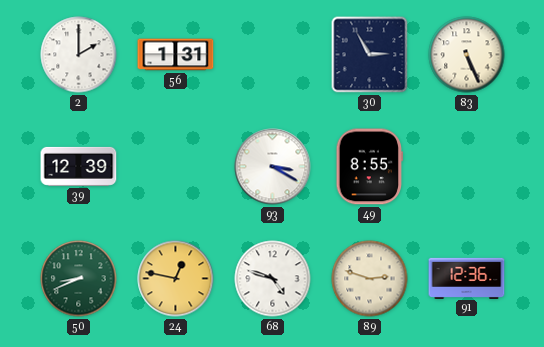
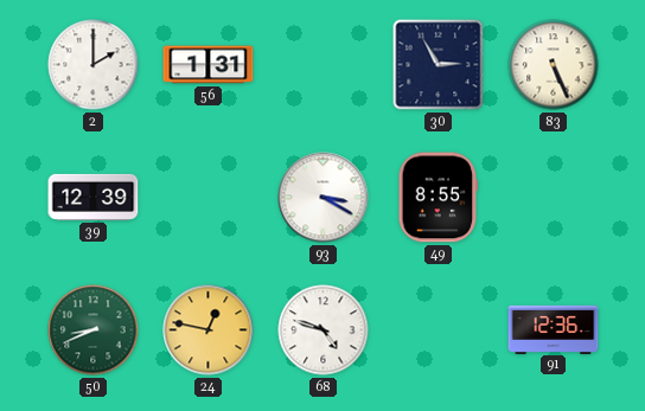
89: 2:48 -> none (370, 279)
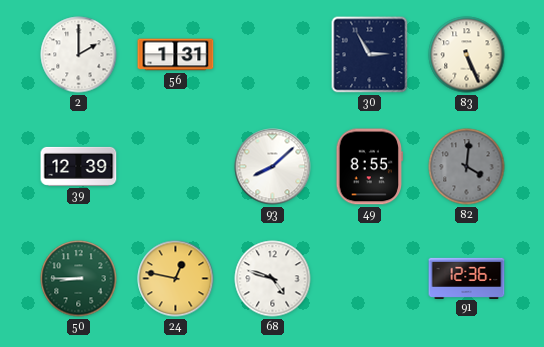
93: 3:20 -> 8:08 (273, 167)
82: none -> 4:01 (467, 167)
50: 8:41 -> 8:45 (79, 279)
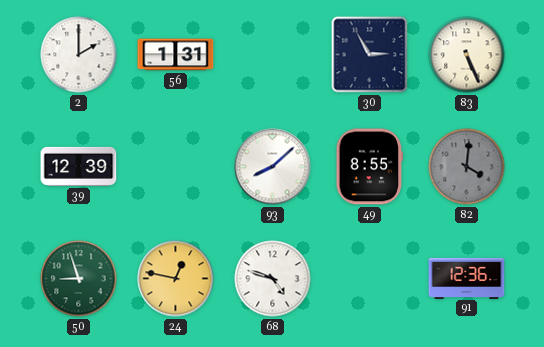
50: 8:45 -> 8:57 (79, 279)
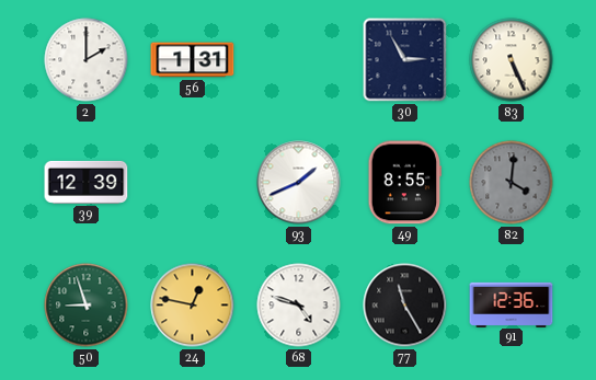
93: 8:08 -> 1:41 (299, 183)
77: none -> 11:25 (405, 306)
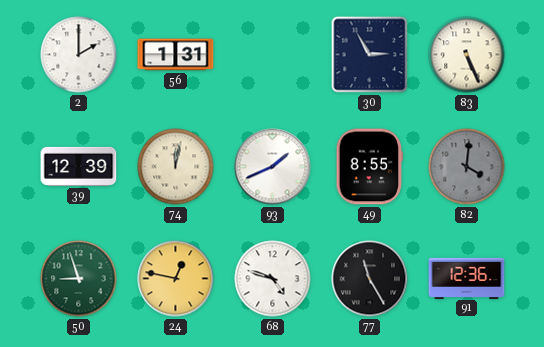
74: none -> 12:02 (176, 167)
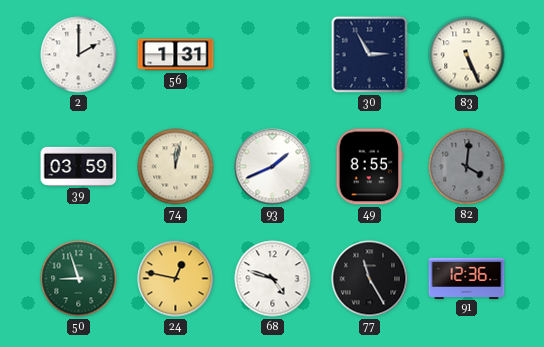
39: 12:39 -> 03:59 (79, 166)
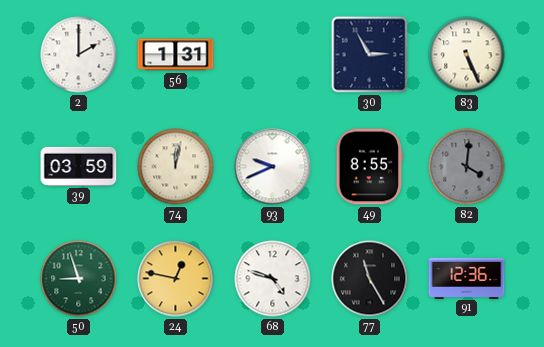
93: 1:41 -> 9:41 (273, 167)
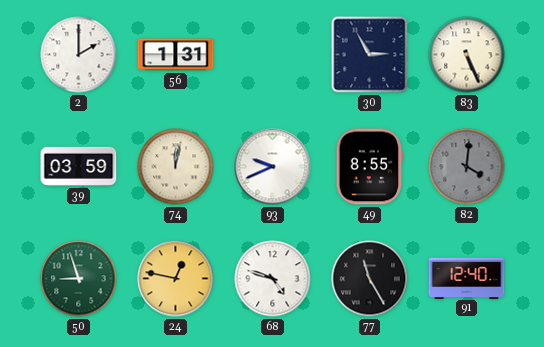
91: 12:36 -> 12:40 (467, 278)
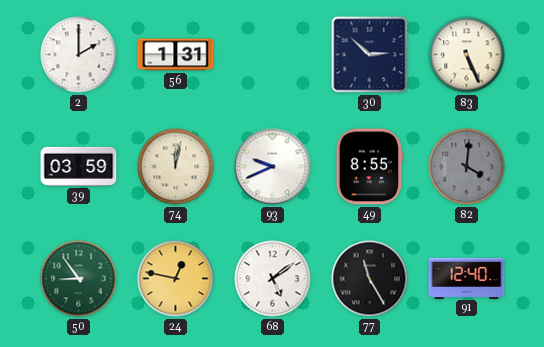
30: 2:55 -> 2:52 (370, 55)
50: 8:57 -> 8:54 (79, 279)
68: 4:48 -> 5:09 (273, 279)
